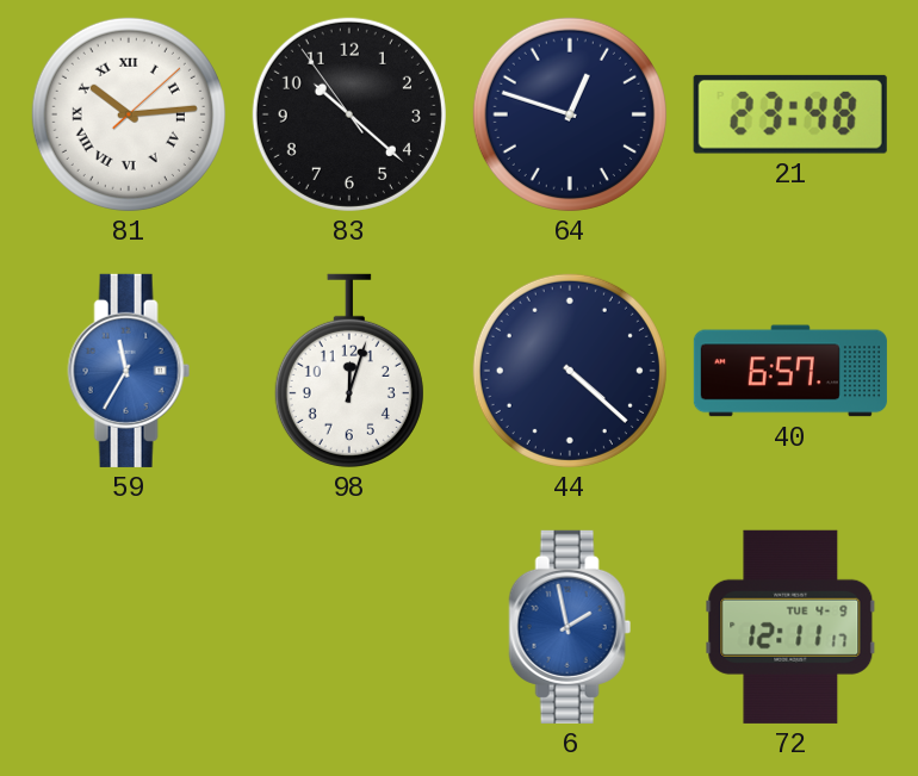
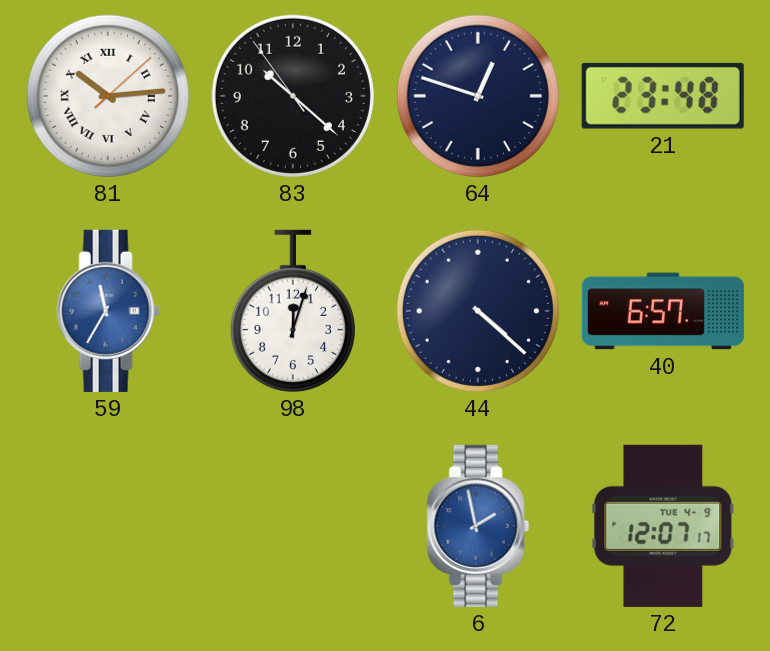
72: 12:11 -> 12:07 (663, 526)
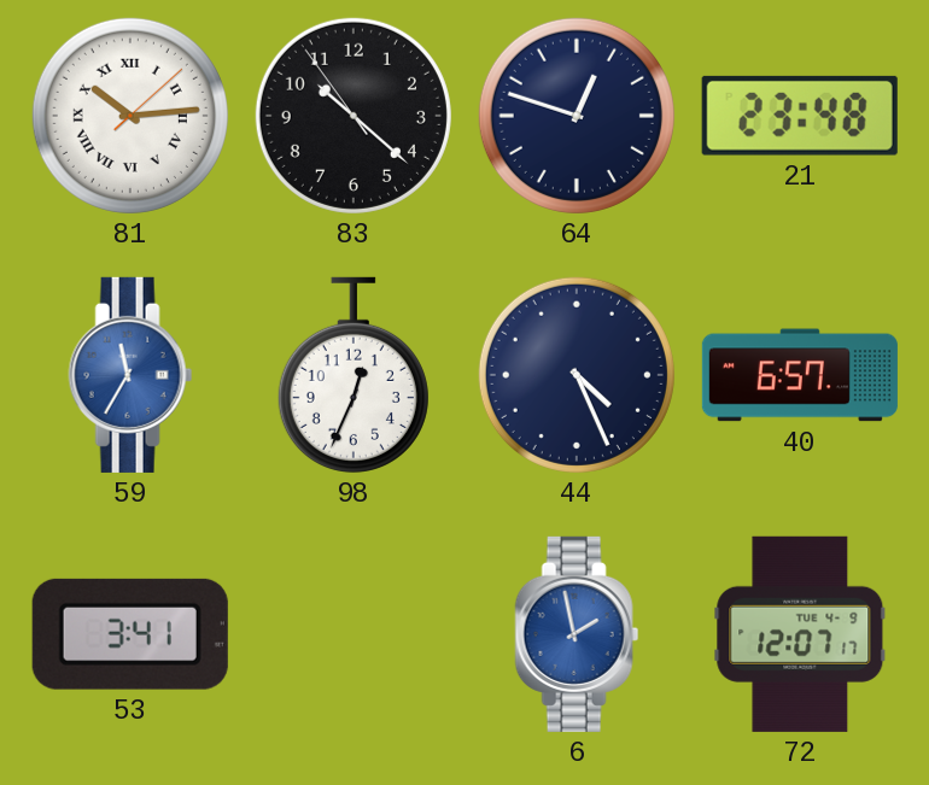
98: 12:03 -> 12:34 (354, 375)
44: 4:22 -> 4:26 (577, 375)
53: none -> 3:41 (130, 634)
